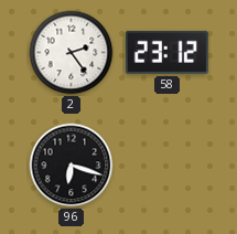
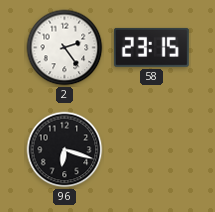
58: 23:12 -> 23:15 (151, 47)
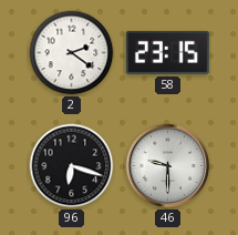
2: 2:24 -> 2:21 (72, 53)
46: none -> 9:30 (168, 166)
